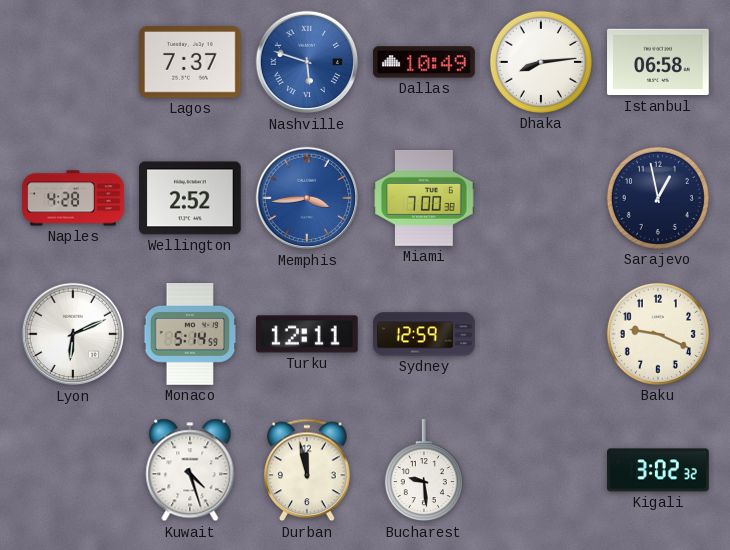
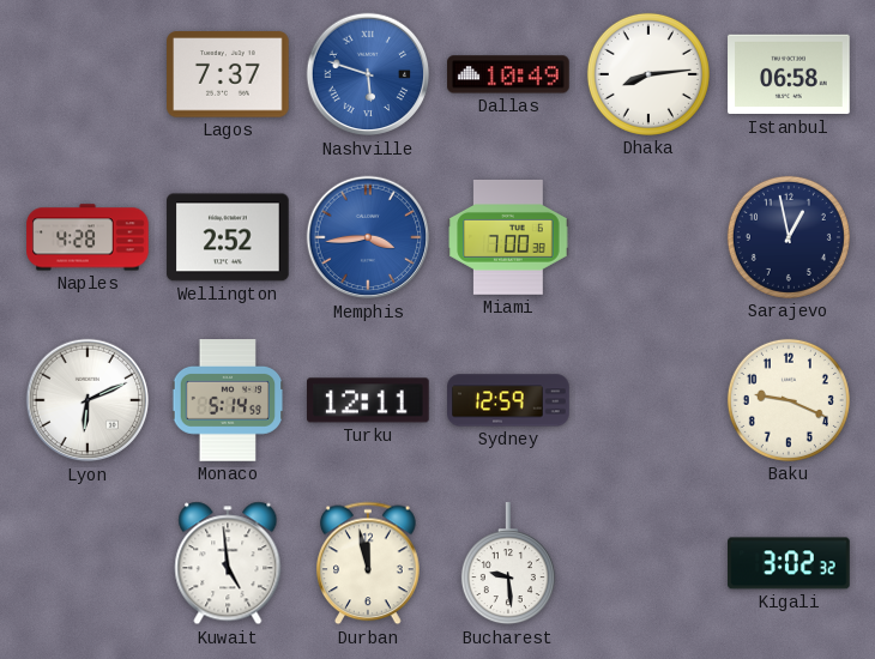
Kuwait: 4:27 -> 4:59 (228, 563)
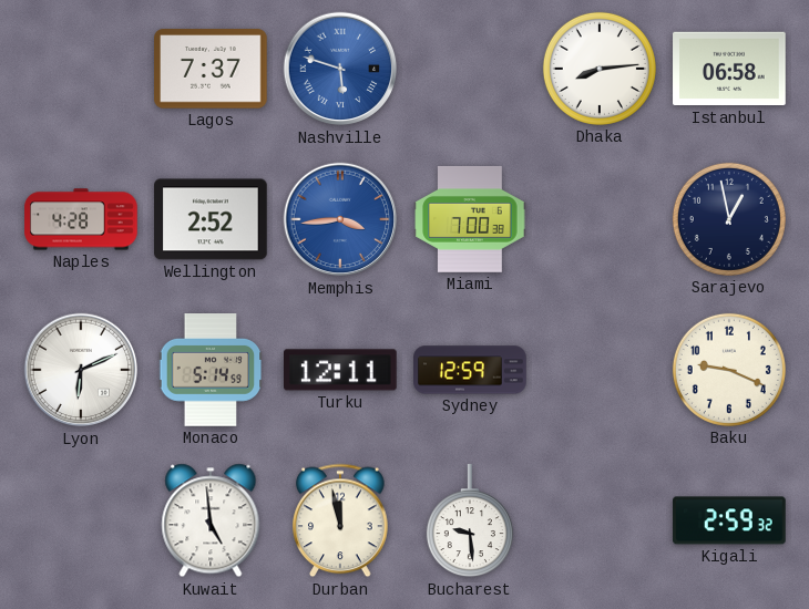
Dallas: 10:49 -> none (508, 74)
Kigali: 3:02 -> 2:59 (729, 520)
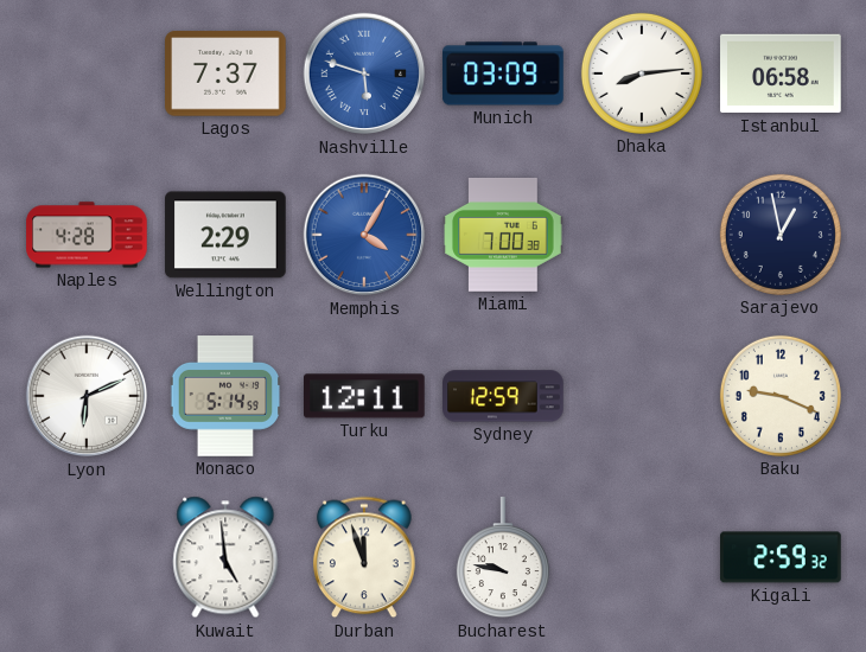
Munich: none -> 03:09 (503, 73)
Wellington: 2:52 -> 2:29 (225, 235)
Memphis: 3:44 -> 4:05 (364, 235)
Durban: 11:58 -> 11:57 (364, 557)
Bucharest: 9:29 -> 9:47 (503, 558)
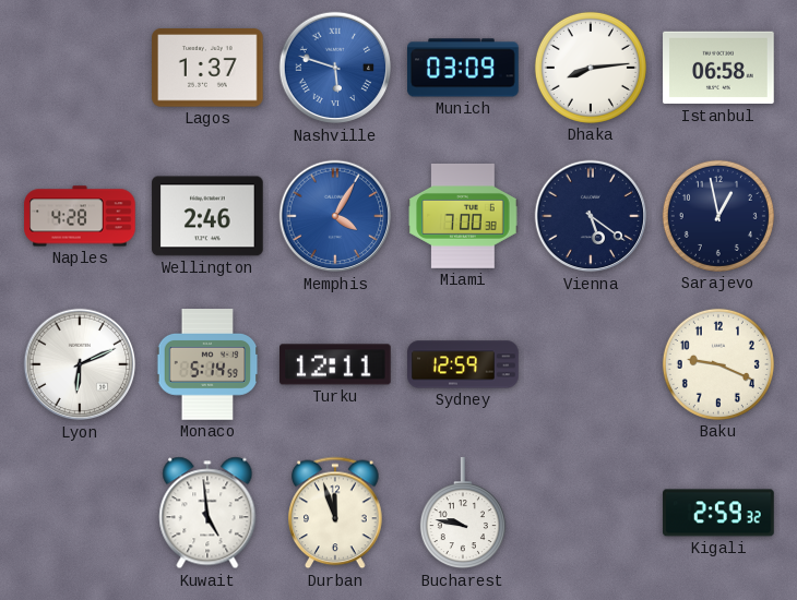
Lagos: 7:37 -> 1:37 (207, 68)
Wellington: 2:29 -> 2:46 (207, 216)
Vienna: none -> 5:21 (591, 216)
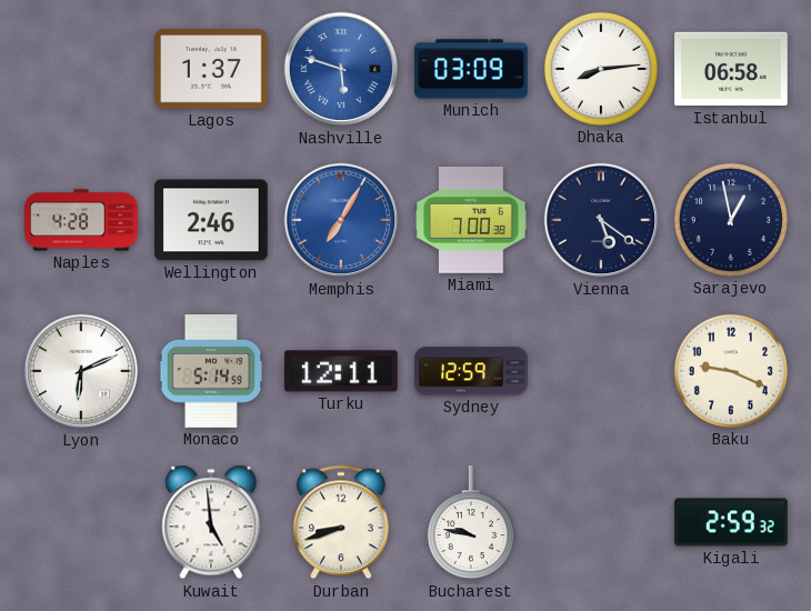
Memphis: 4:05 -> 7:05 (341, 220)
Durban: 11:57 -> 8:42 (341, 522)
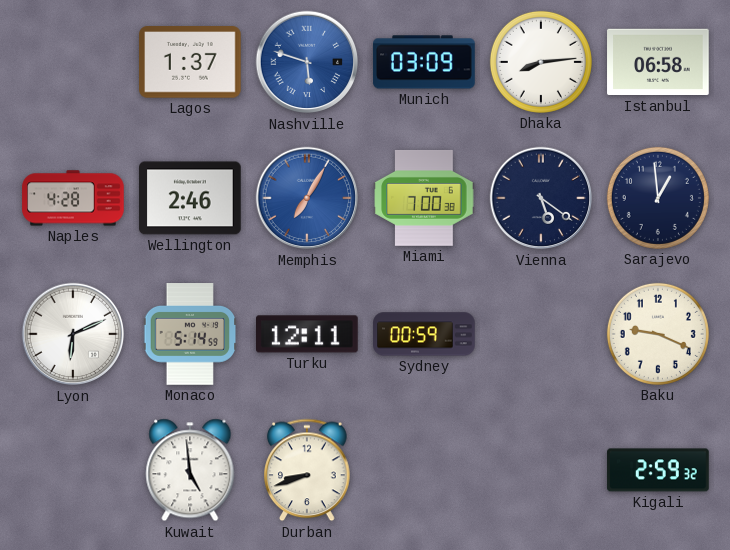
Sarajevo: 12:58 -> 12:59 (658, 198)
Sydney: 12:59 -> 00:59 (424, 334)
Bucharest: 9:47 -> none (471, 523)
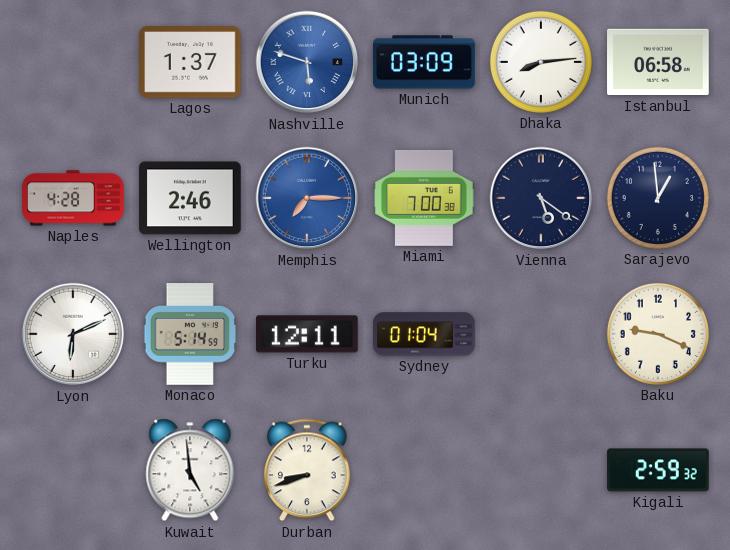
Memphis: 7:05 -> 7:15 (307, 198)
Sydney: 00:59 -> 01:04 (424, 334)
